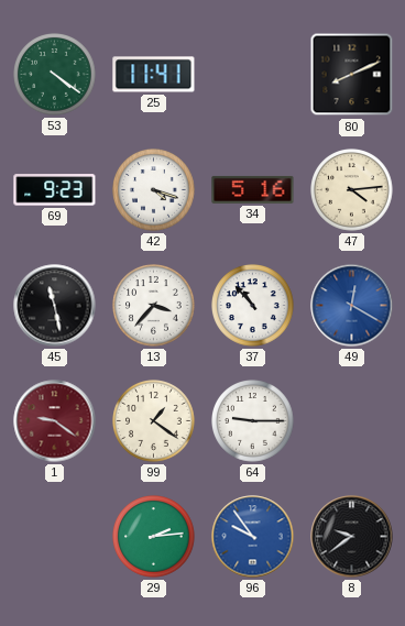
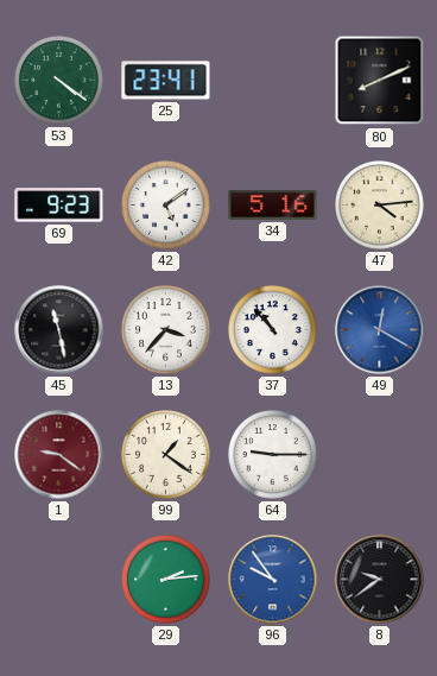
25: 11:41 -> 23:41 (166, 81)
42: 4:18 -> 5:09 (166, 206)
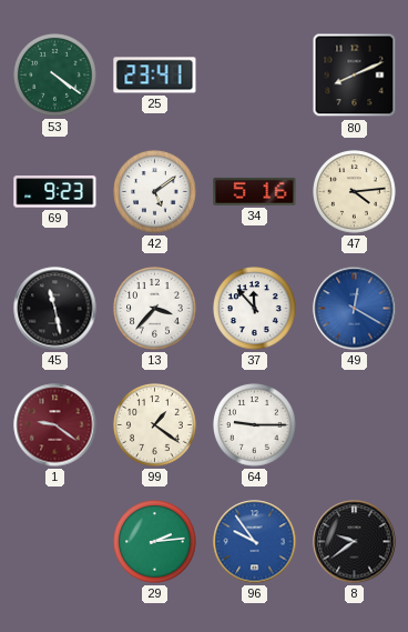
37: 10:53 -> 11:53 (255, 309)
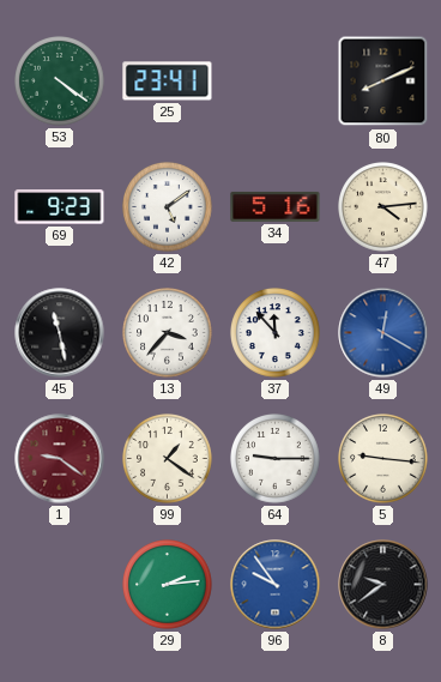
5: none -> 9:16 (383, 459)
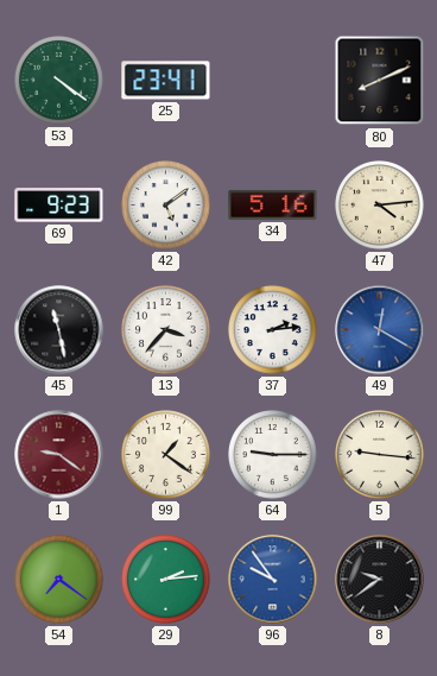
37: 11:53 -> 2:14 (273, 330)
54: none -> 7:21 (59, 580)
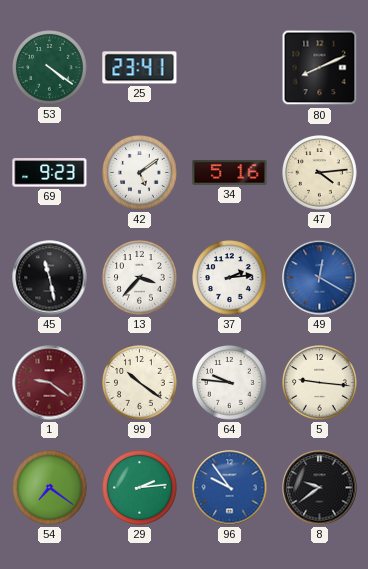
99: 1:21 -> 10:21 (140, 383)
64: 9:15 -> 9:46 (230, 383)
